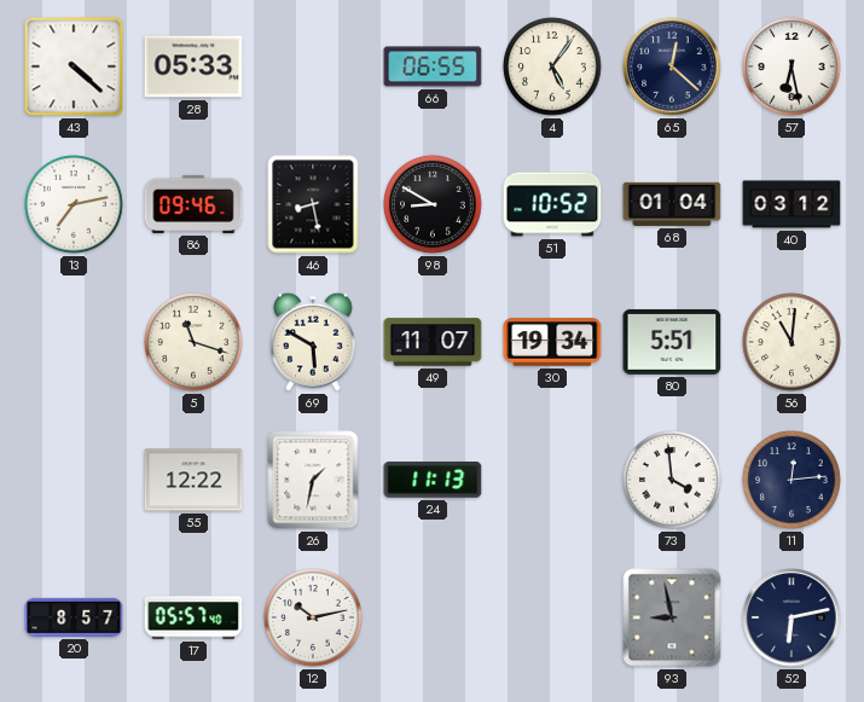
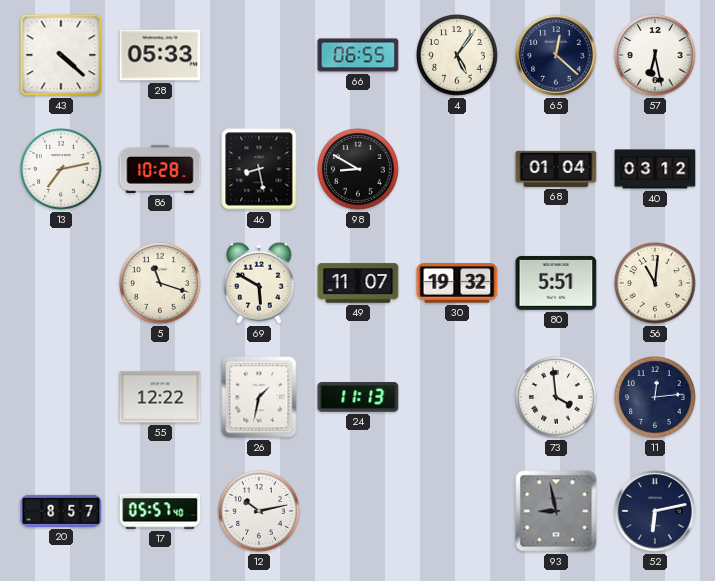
86: 09:46 -> 10:28 (160, 169)
51: 10:52 -> none (552, 204)
30: 19:34 -> 19:32 (457, 283)
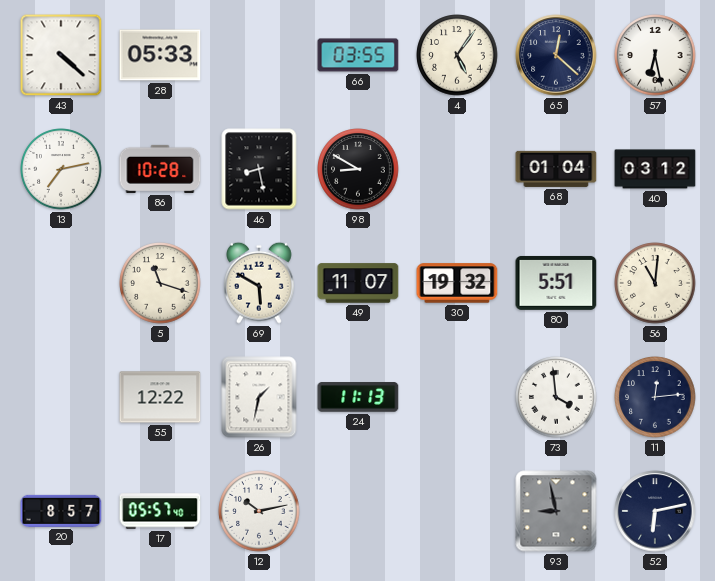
66: 06:55 -> 03:55 (358, 55)
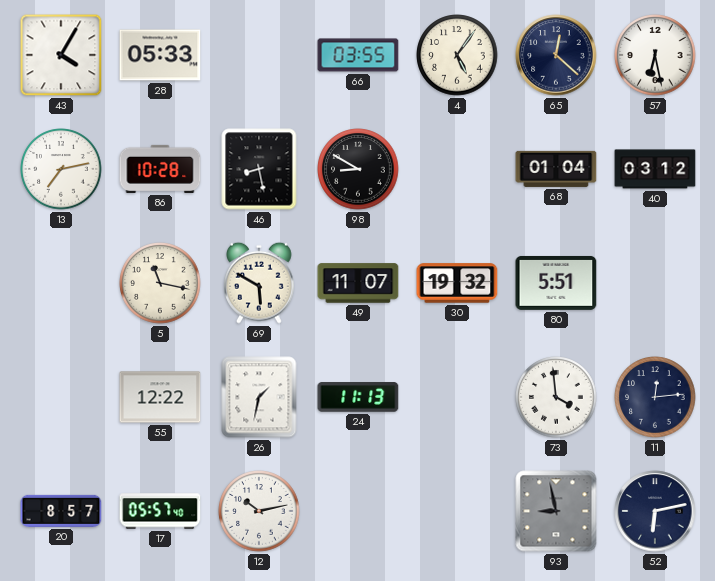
43: 4:22 -> 4:05 (61, 55)
5: 11:18 -> 11:17 (160, 283)
56: 11:01 -> none (655, 283)
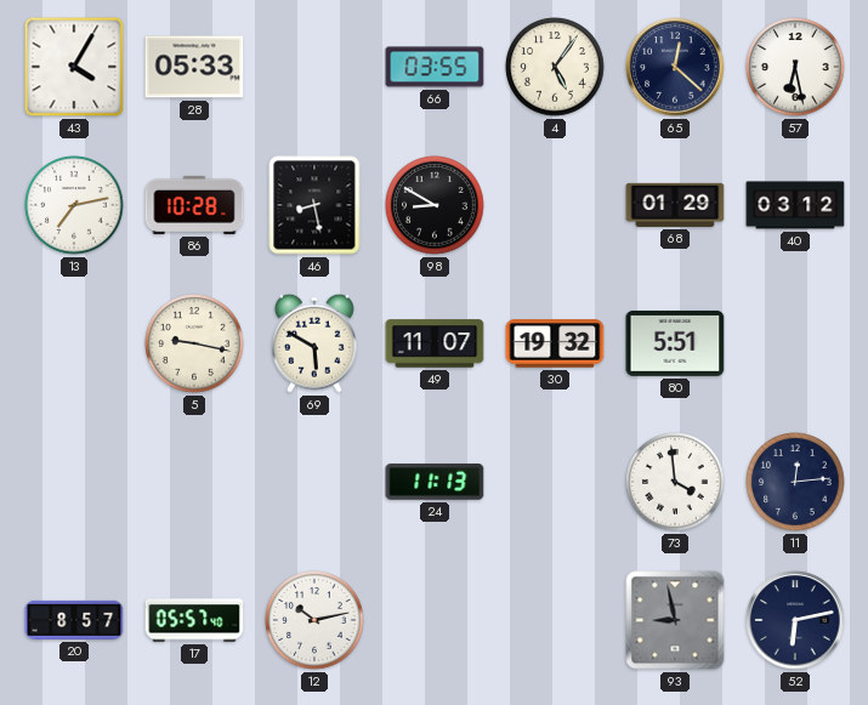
68: 01:04 -> 01:29 (675, 205)
5: 11:17 -> 9:17 (194, 343)
55: 12:22 -> none (160, 397)
26: 1:32 -> none (259, 397)
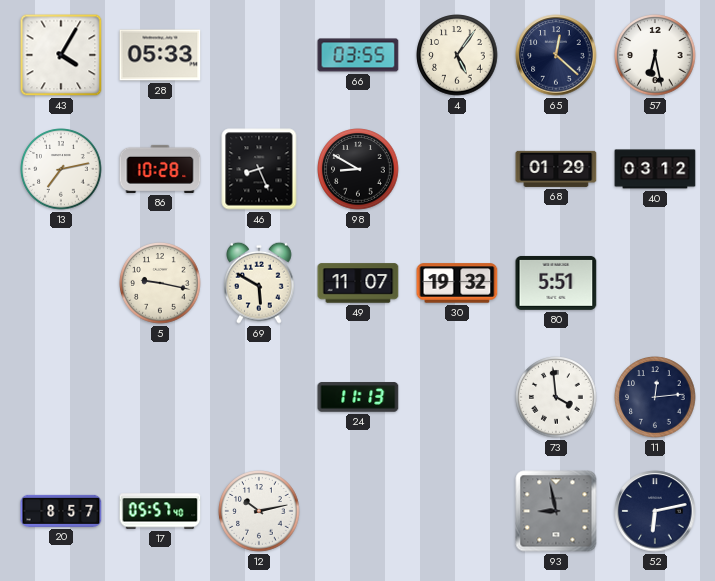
46: 8:28 -> 8:26 (259, 169)
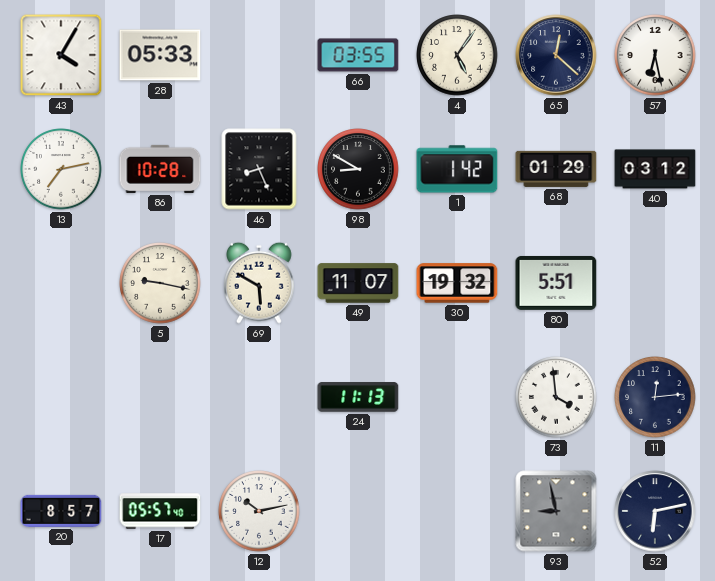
1: none -> 1:42 (457, 169)
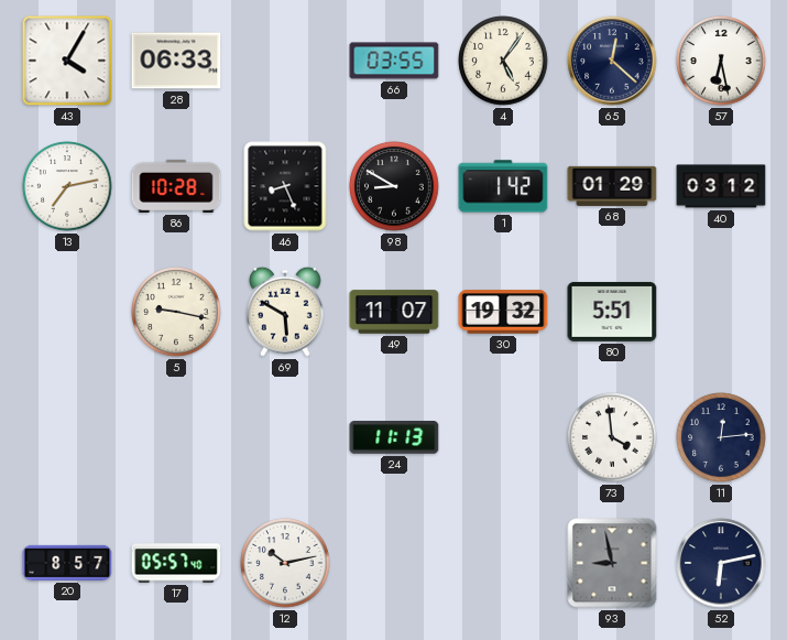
28: 05:33 -> 06:33 (176, 61)
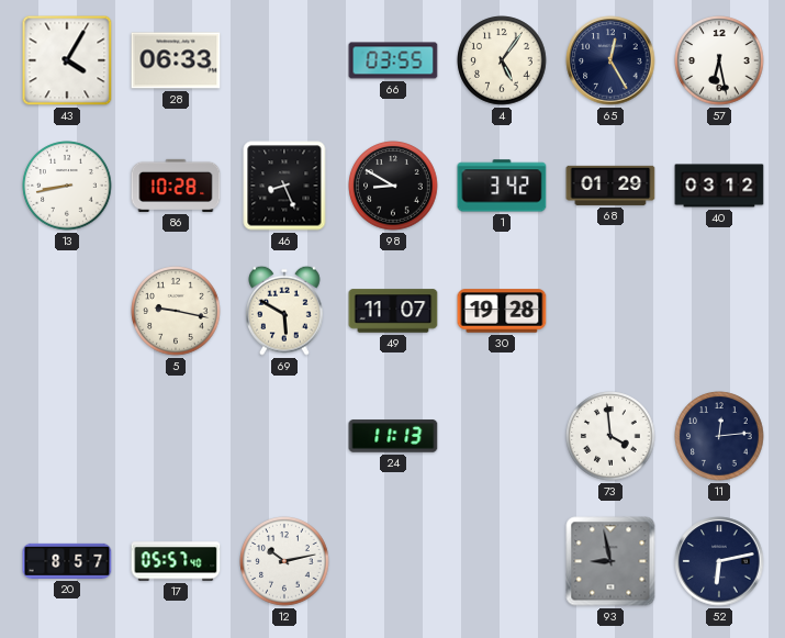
65: 12:22 -> 12:25 (610, 60)
13: 7:13 -> 8:43 (67, 186)
1: 1:42 -> 3:42 (502, 186)
30: 19:32 -> 19:28 (502, 311)
80: 5:51 -> none (612, 312)
